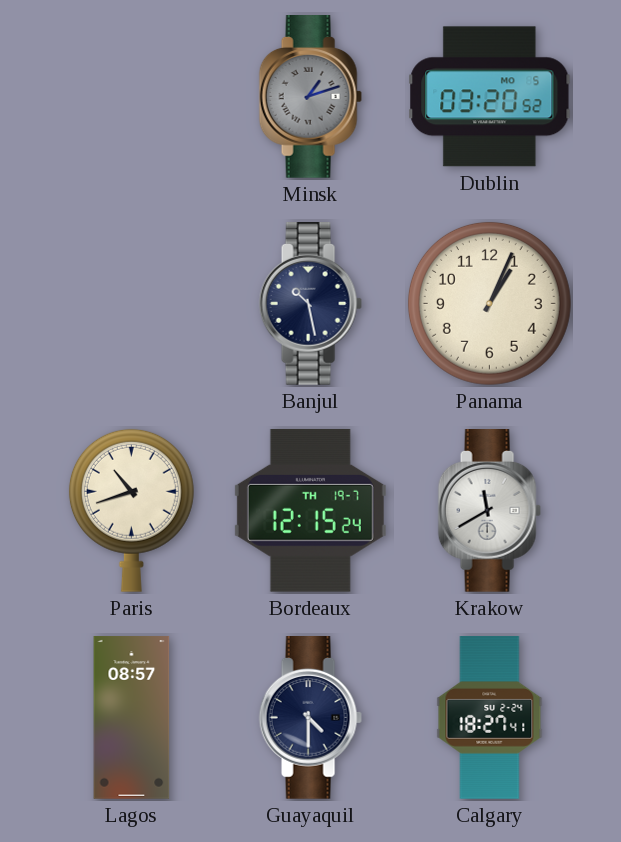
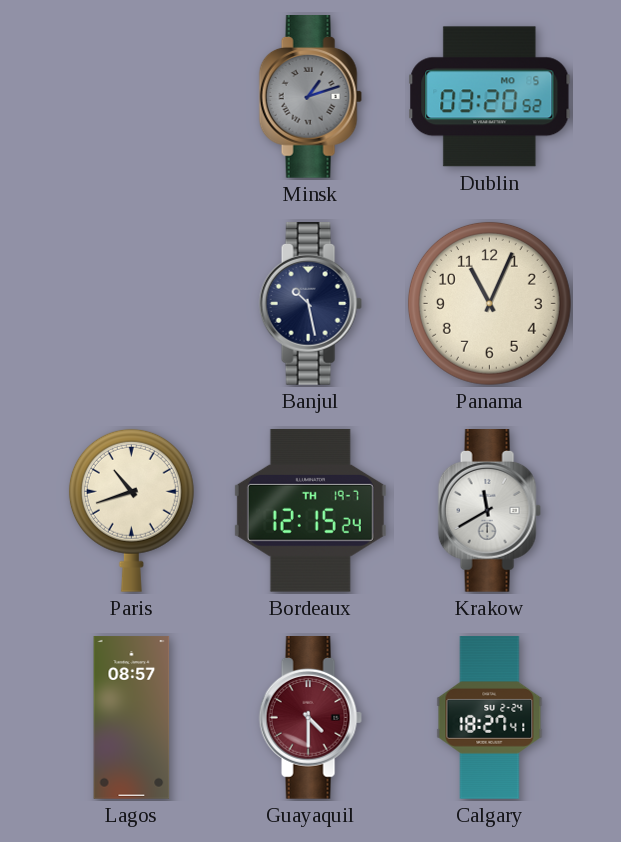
Panama: 1:04 -> 11:04 (489, 303)
Guayaquil dial: navy -> burgundy (310, 718)
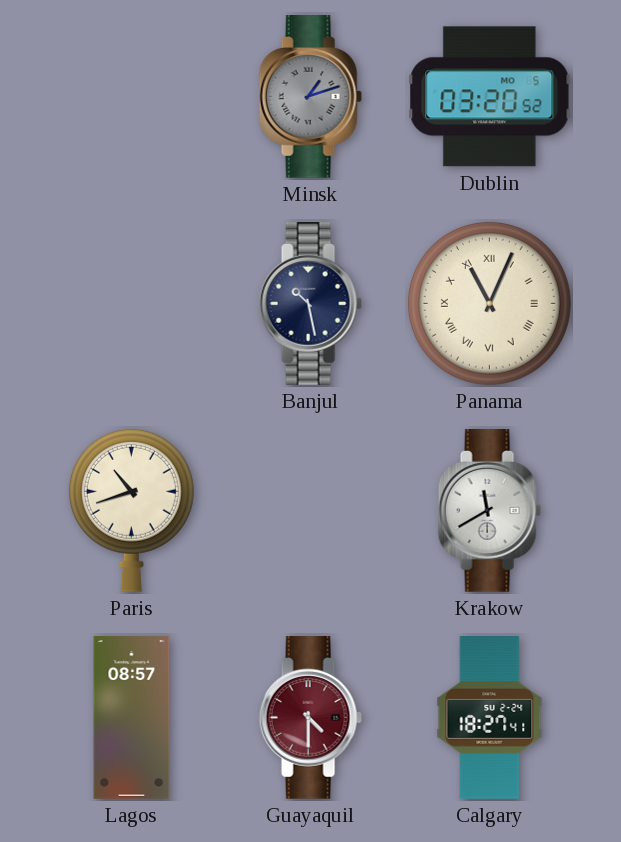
Panama numerals: Arabic -> Roman (489, 303)
Bordeaux: 12:15 -> none (310, 510)
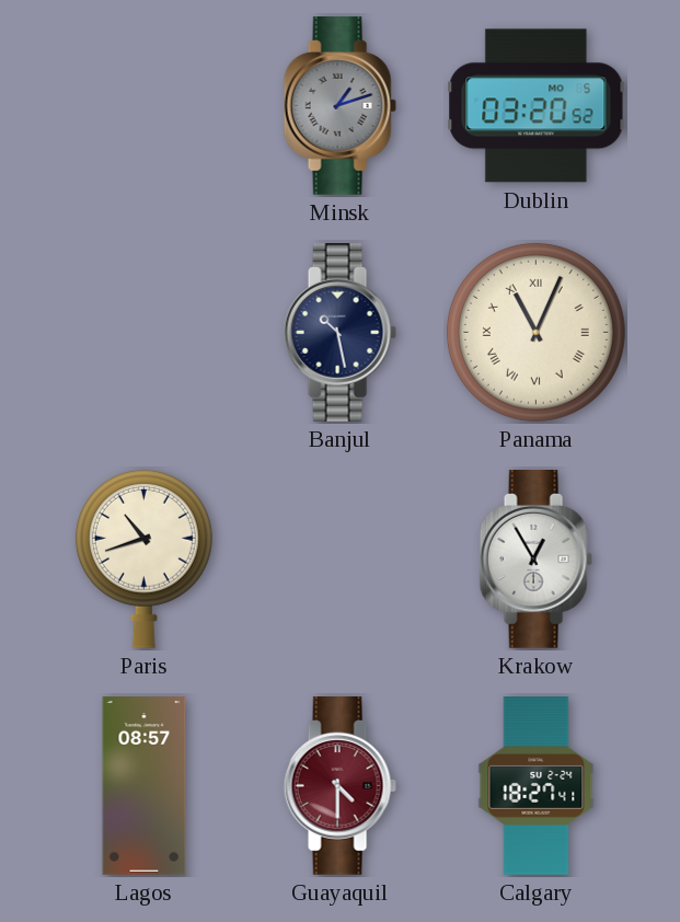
Krakow: 11:40 -> 12:55 (535, 560)
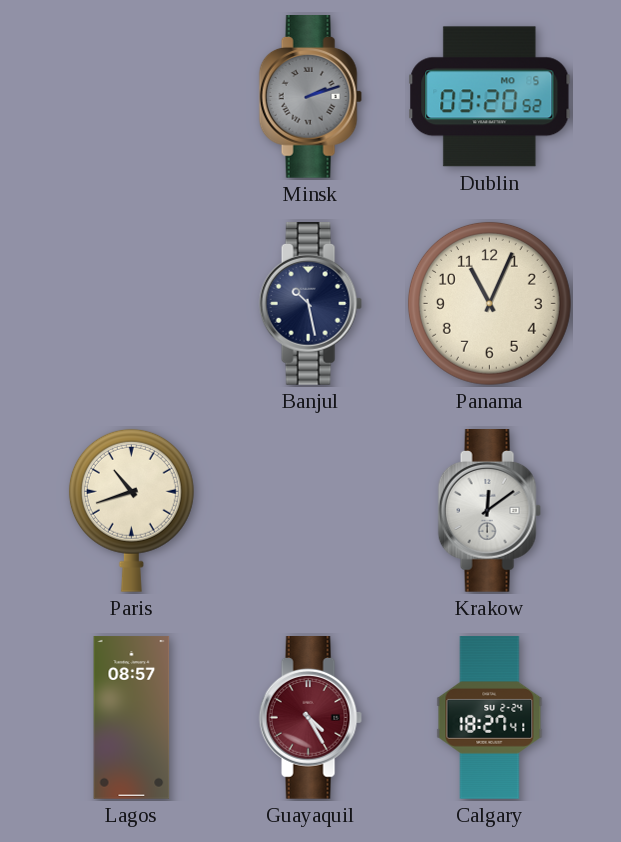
Minsk: 1:12 -> 2:12 (310, 97)
Panama numerals: Roman -> Arabic (489, 303)
Krakow: 12:55 -> 12:09 (489, 511)
Guayaquil: 4:30 -> 4:25 (310, 718)
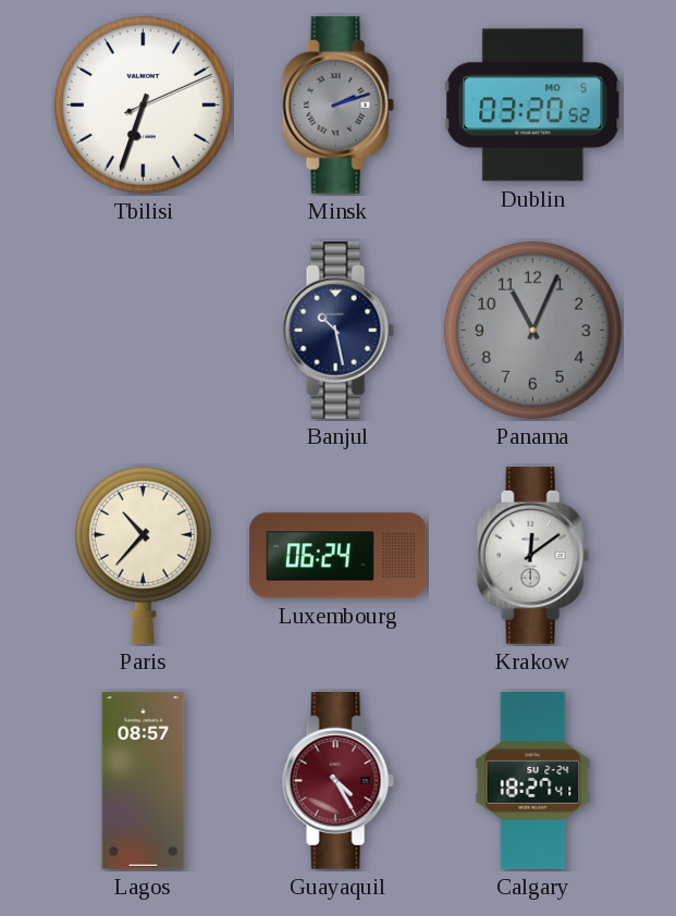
Tbilisi: none -> 6:33 (143, 104)
Panama dial: cream -> grey (532, 330)
Paris: 10:42 -> 10:37 (143, 555)
Luxembourg: none -> 06:24 (339, 556)
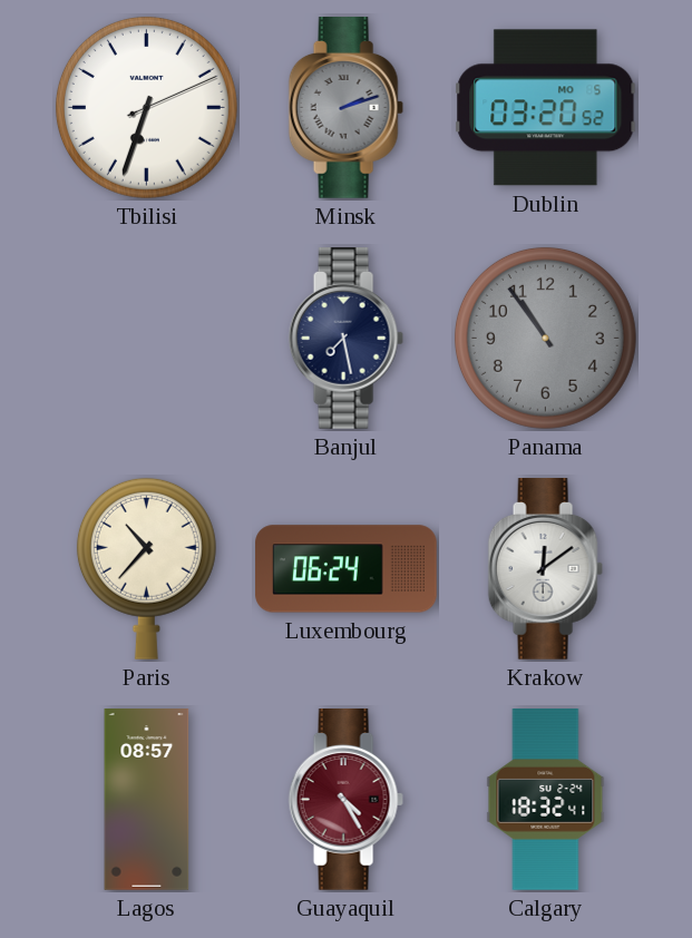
Banjul: 10:28 -> 7:28 (345, 339)
Panama: 11:04 -> 10:54 (545, 338)
Calgary: 18:27 -> 18:32 (546, 800)
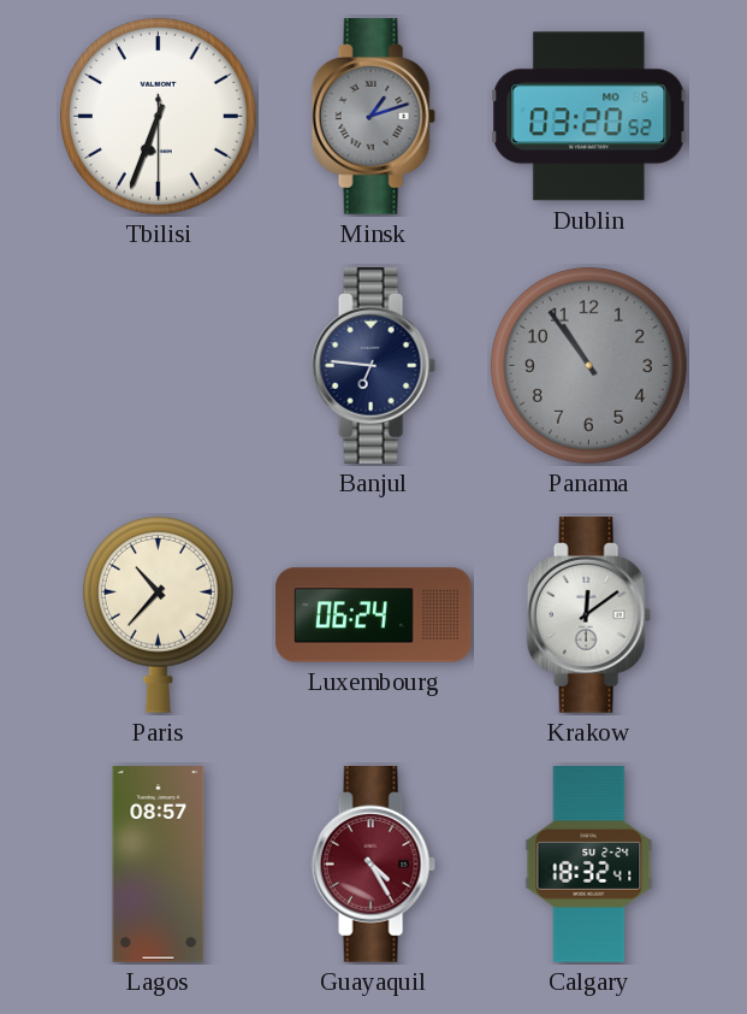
Tbilisi: 6:33:11 -> 6:33:30 (158, 116)
Minsk: 2:12 -> 1:12 (373, 117)
Banjul: 7:28 -> 6:46 (373, 366)
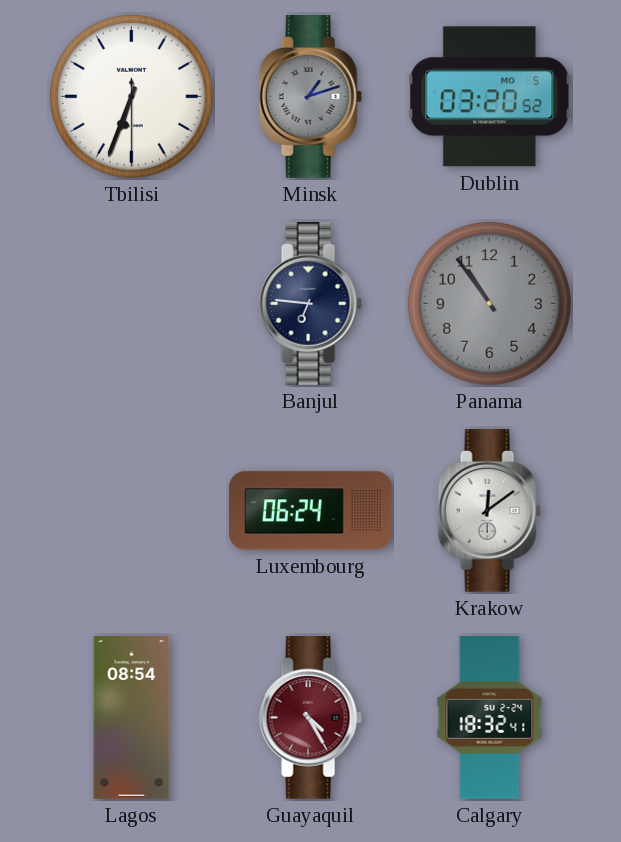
Paris: 10:37 -> none (158, 614)
Lagos: 08:57 -> 08:54 (132, 718)
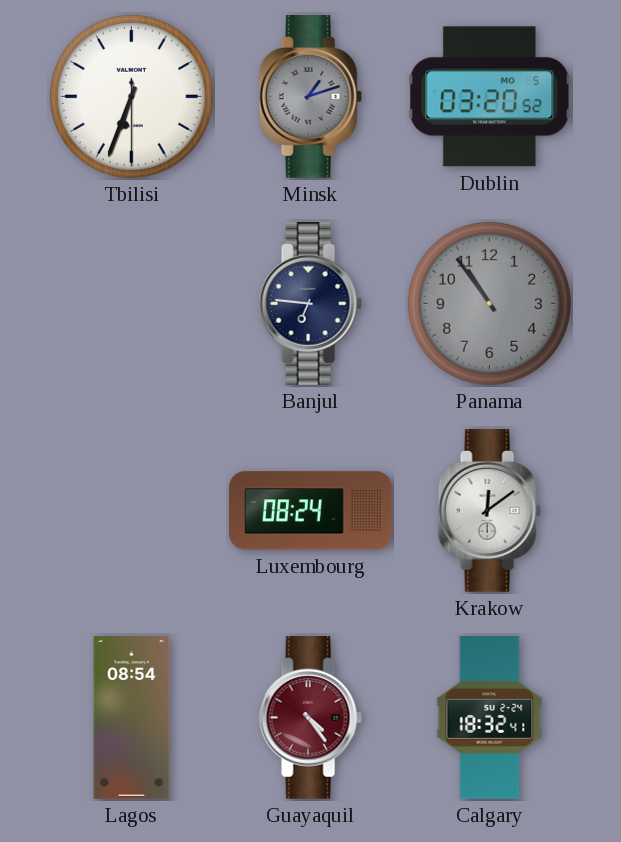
Luxembourg: 06:24 -> 08:24 (311, 511)
Guayaquil: 4:25 -> 4:24 (310, 718)
